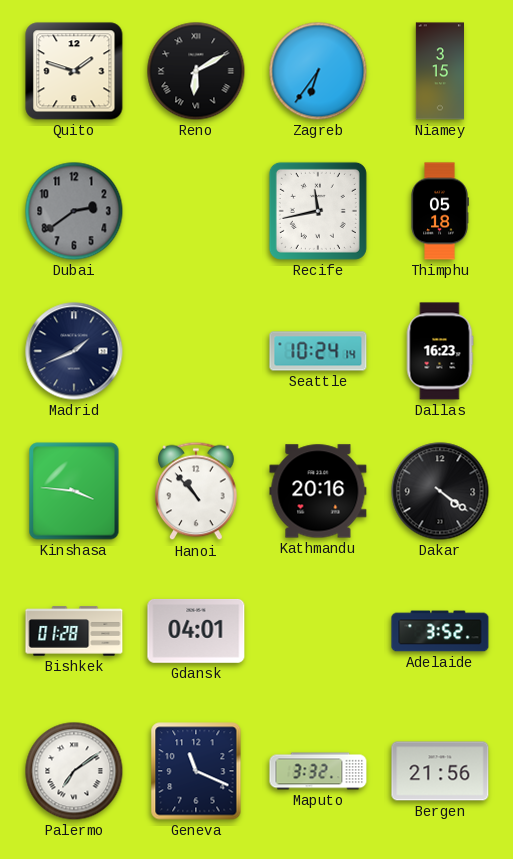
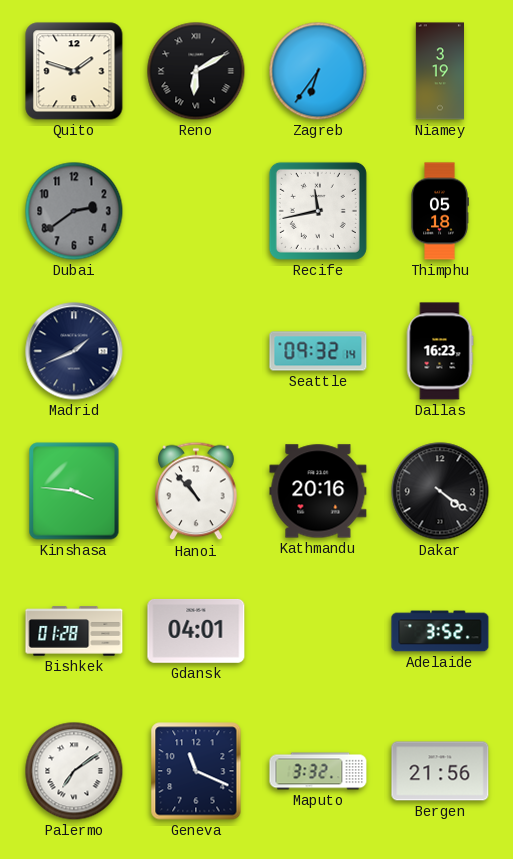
Niamey: 3:15 -> 3:19 (439, 71)
Seattle: 10:24 -> 09:32 (318, 351)
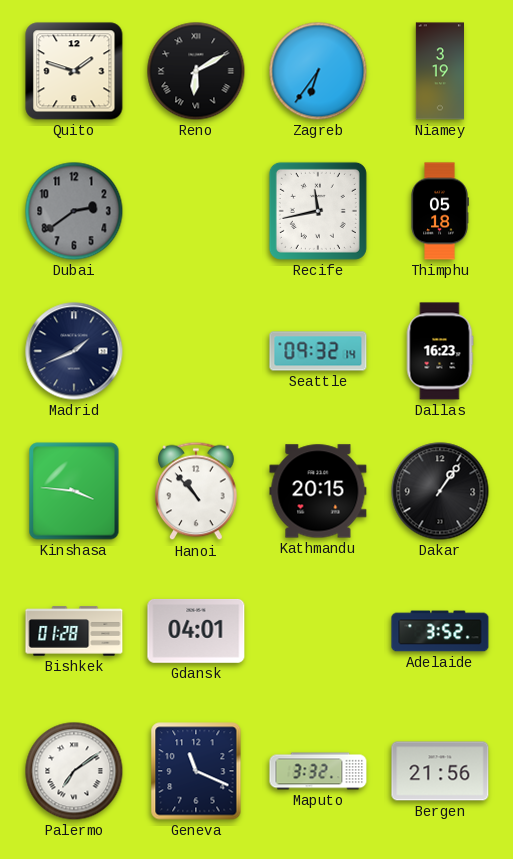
Kathmandu: 20:16 -> 20:15 (318, 491)
Dakar: 4:21 -> 1:06 (440, 491)
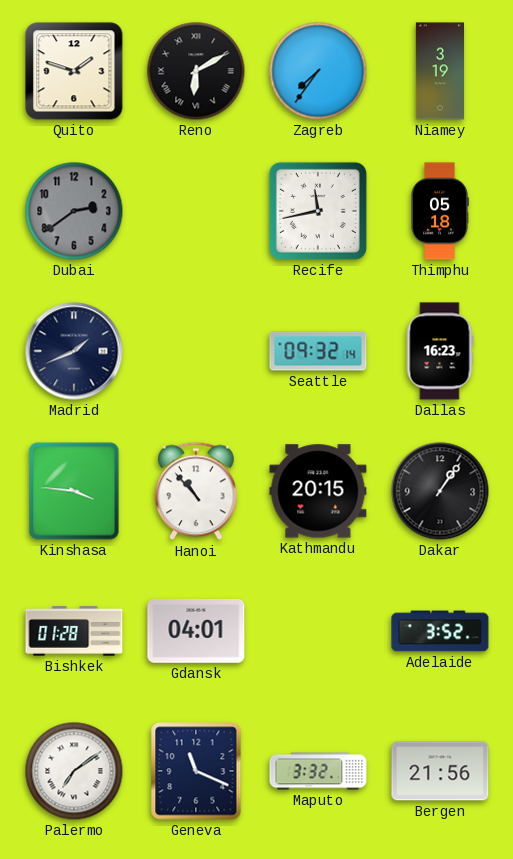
Zagreb: 6:36 -> 7:36 (318, 71)
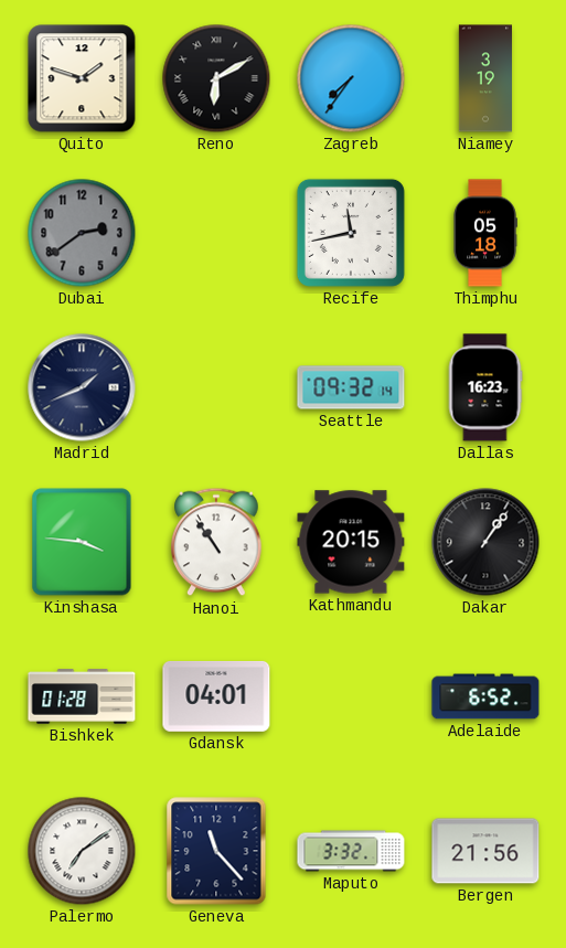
Hanoi: 10:53 -> 10:54 (216, 542)
Adelaide: 3:52 -> 6:52 (485, 696)
Geneva: 11:19 -> 11:23 (216, 851)
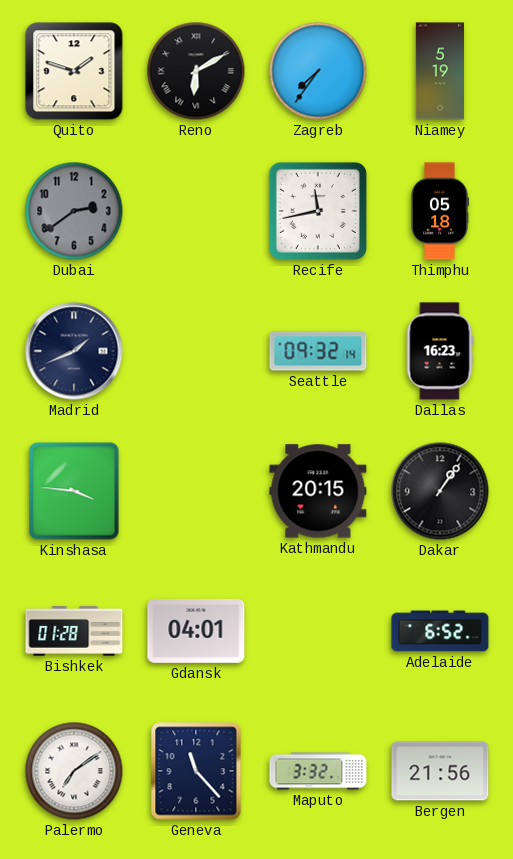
Niamey: 3:19 -> 5:19 (439, 71)
Hanoi: 10:54 -> none (216, 542)
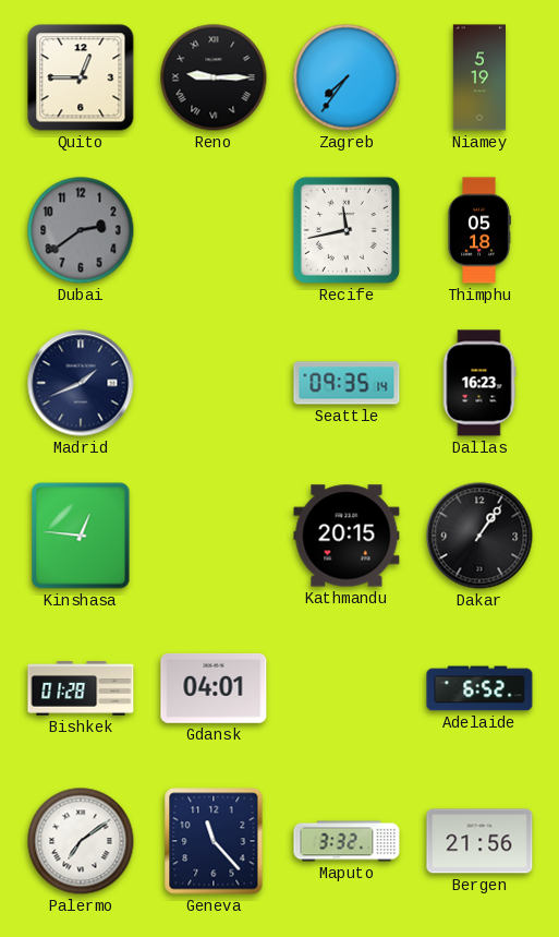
Quito: 1:48 -> 12:45 (81, 77)
Reno: 6:10 -> 9:15 (214, 77)
Seattle: 09:32 -> 09:35 (347, 383)
Kinshasa: 3:46 -> 12:46 (81, 536)
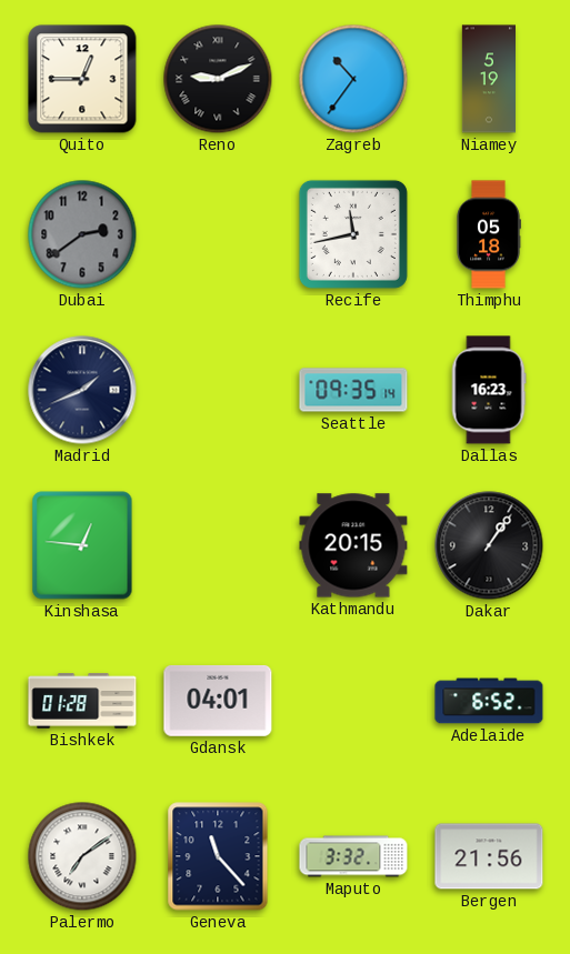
Reno: 9:15 -> 9:11 (218, 79)
Zagreb: 7:36 -> 10:36 (353, 79)
